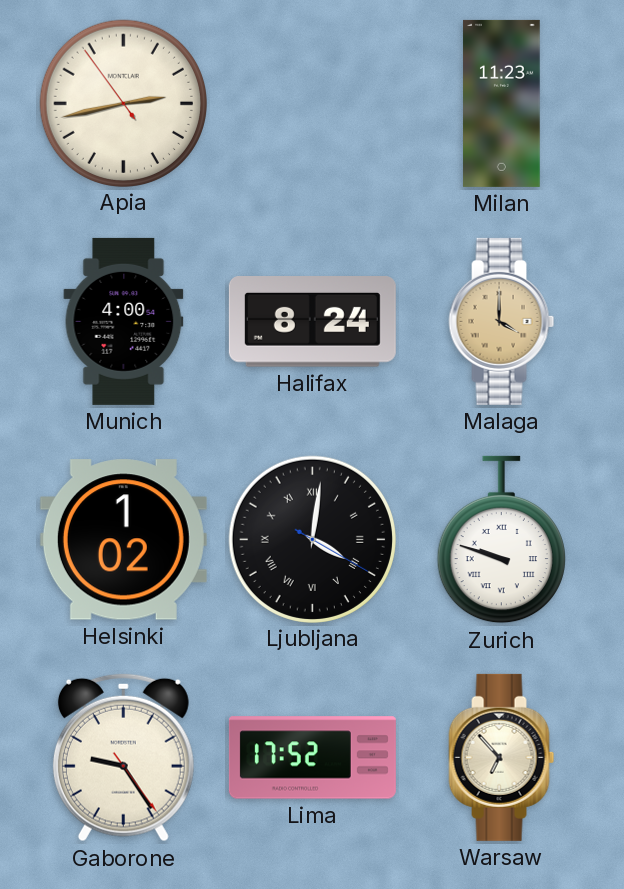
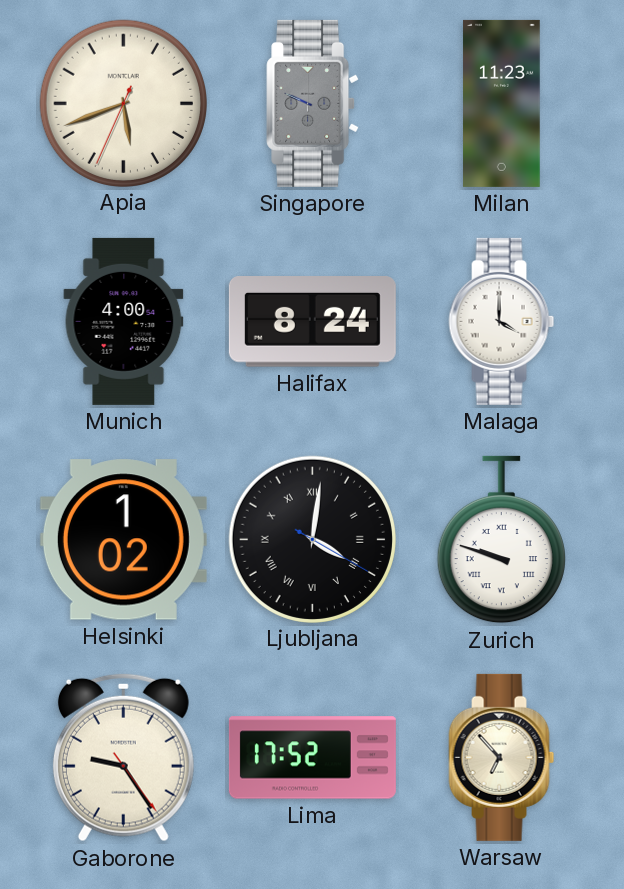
Apia: 2:42 -> 5:41 (123, 103)
Singapore: none -> 9:49 (313, 103)
Malaga dial: champagne -> white (502, 321)
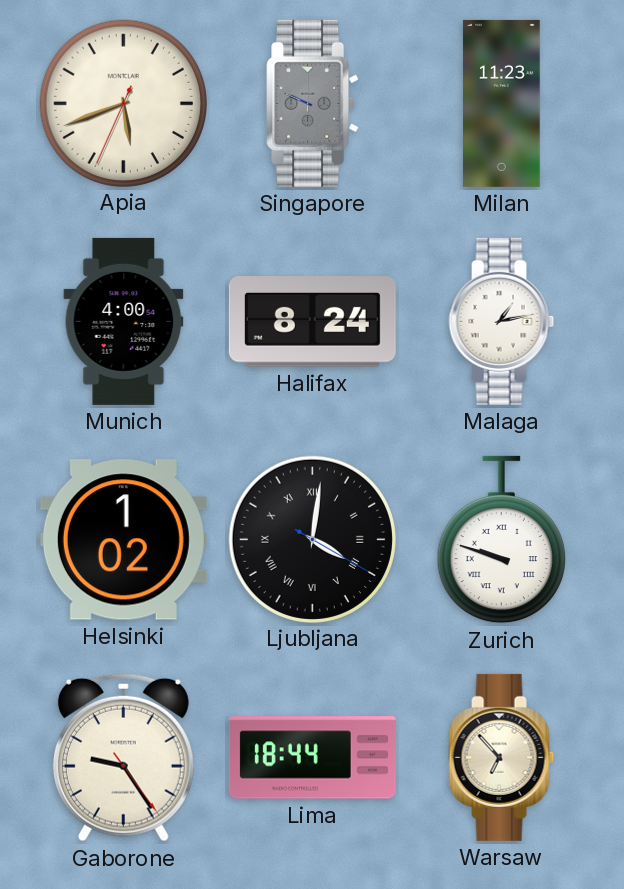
Malaga: 4:00 -> 1:13 (502, 321)
Lima: 17:52 -> 18:44 (312, 758)
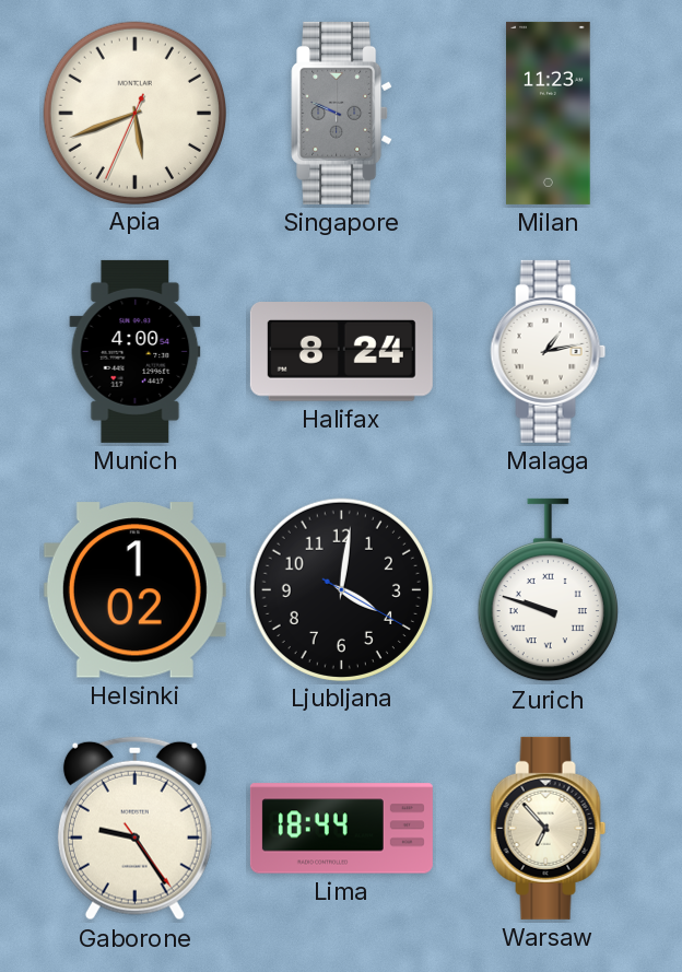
Ljubljana numerals: Roman -> Arabic (341, 589)
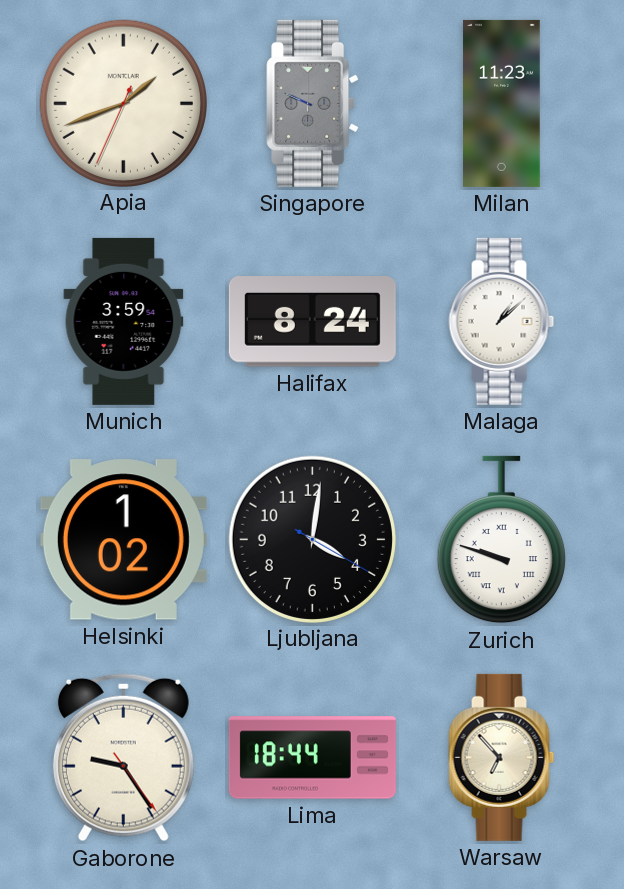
Apia: 5:41 -> 1:41 (123, 103)
Munich: 4:00 -> 3:59 (124, 321)
Malaga: 1:13 -> 1:08 (502, 321)
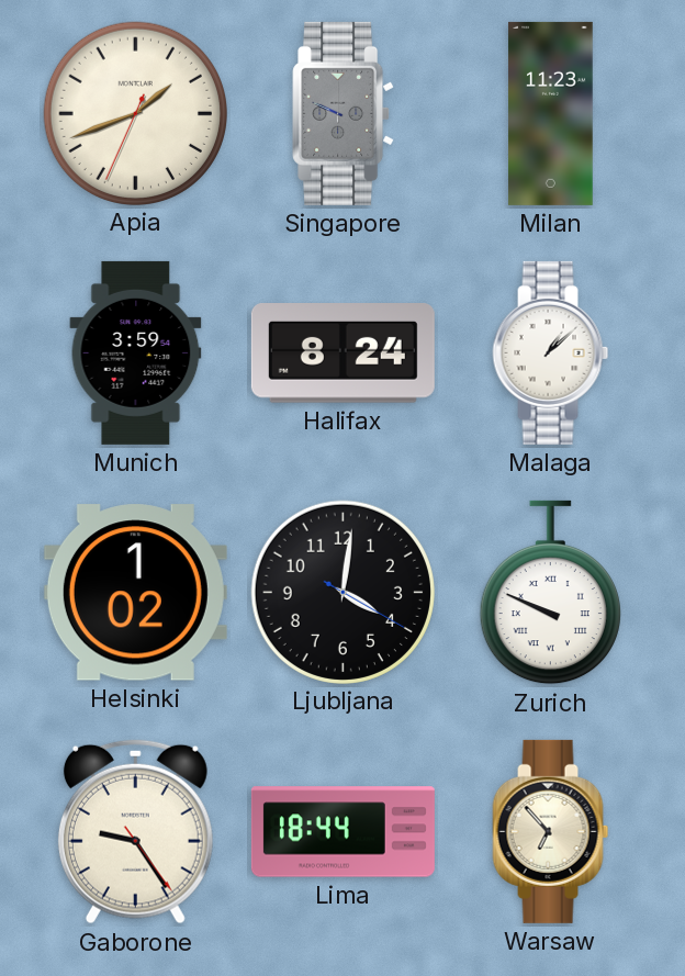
Zurich: 9:48 -> 9:49 (550, 593)
